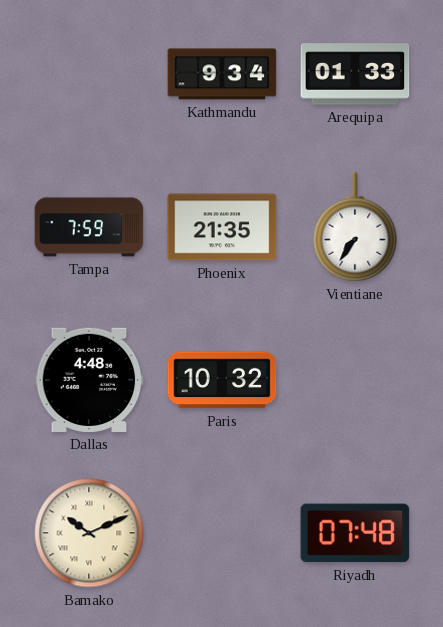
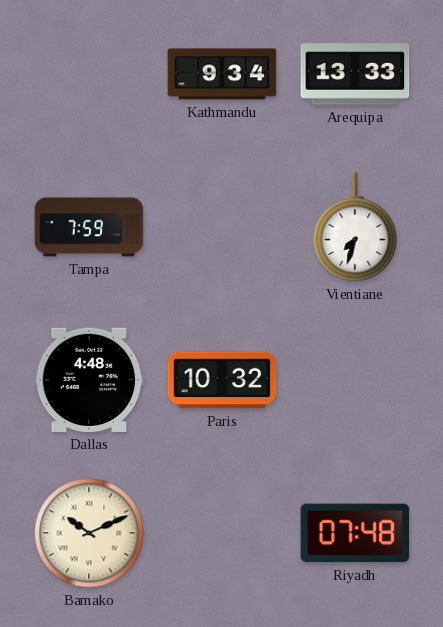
Arequipa: 01:33 -> 13:33 (355, 74)
Phoenix: 21:35 -> none (222, 227)
Vientiane: 7:36 -> 7:33 (355, 227)
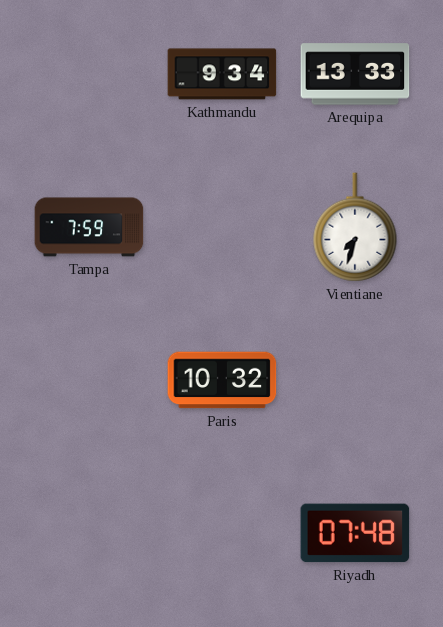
Dallas: 4:48 -> none (89, 380)
Bamako: 10:11 -> none (89, 533)
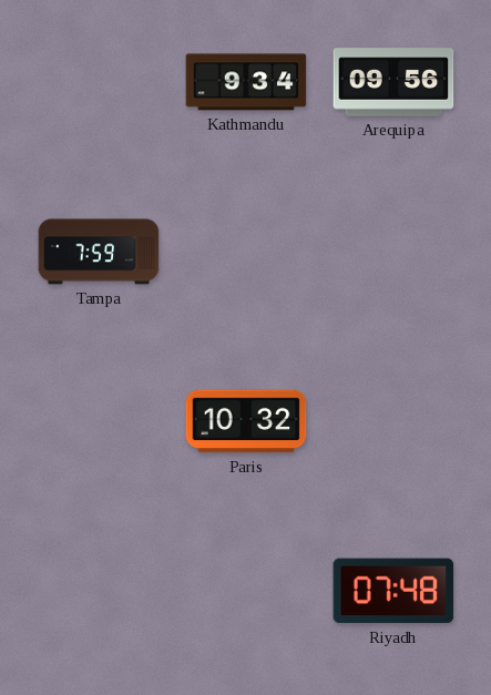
Arequipa: 13:33 -> 09:56 (393, 82)
Vientiane: 7:33 -> none (355, 227)
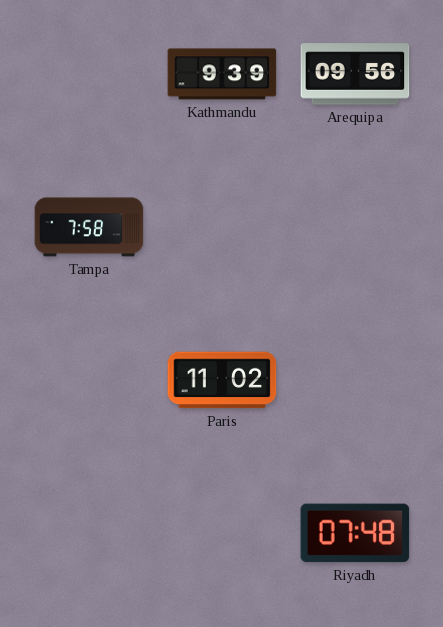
Kathmandu: 9:34 -> 9:39 (222, 74)
Tampa: 7:59 -> 7:58 (89, 227)
Paris: 10:32 -> 11:02 (222, 380)
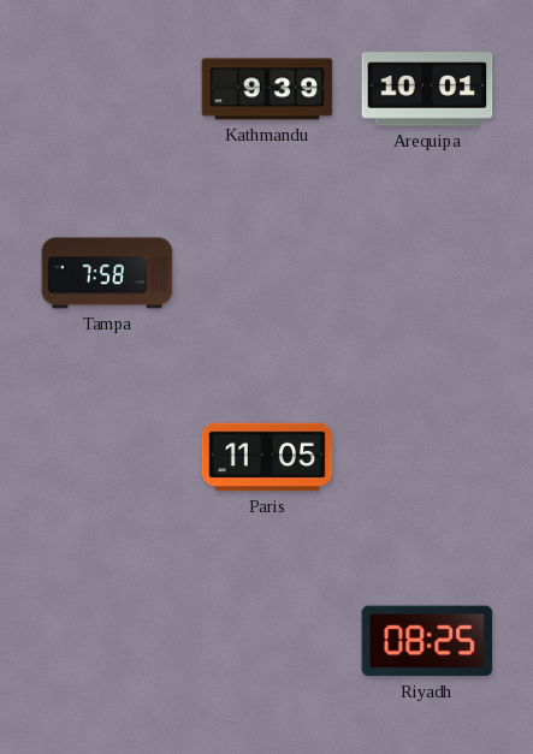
Arequipa: 09:56 -> 10:01 (427, 89)
Paris: 11:02 -> 11:05 (267, 457)
Riyadh: 07:48 -> 08:25 (427, 641)
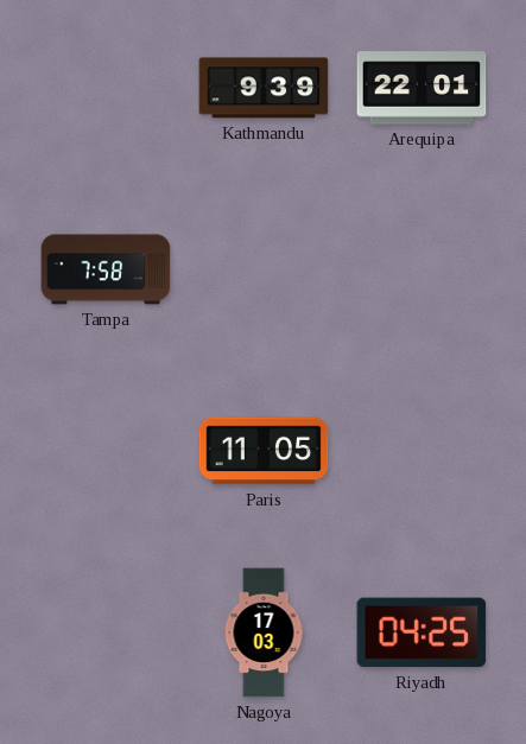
Arequipa: 10:01 -> 22:01 (422, 88)
Nagoya: none -> 17:03 (264, 632)
Riyadh: 08:25 -> 04:25 (422, 632)
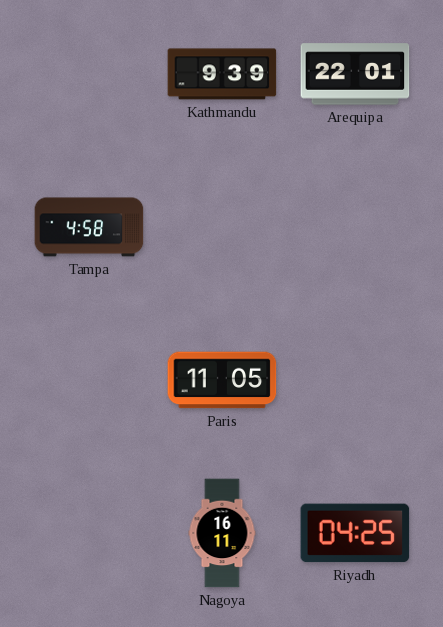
Tampa: 7:58 -> 4:58 (89, 227)
Nagoya: 17:03 -> 16:11 (222, 533)
